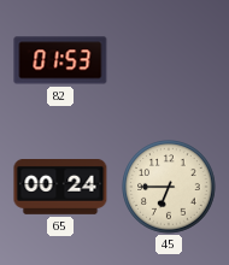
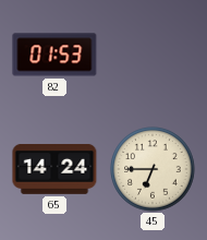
65: 00:24 -> 14:24 (54, 170)
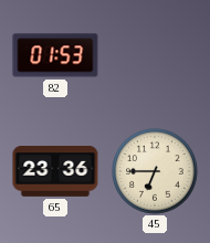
65: 14:24 -> 23:36 (55, 172)
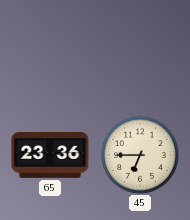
82: 01:53 -> none (55, 55)
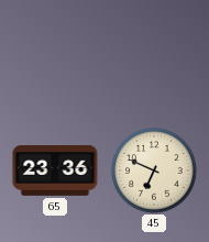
45: 6:45 -> 6:49 (154, 170)
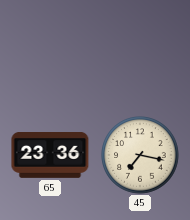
45: 6:49 -> 7:17 (140, 155)
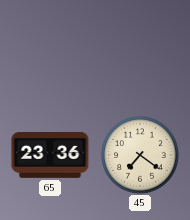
45: 7:17 -> 7:21 (140, 155)
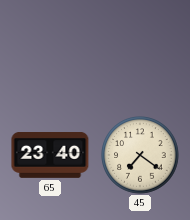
65: 23:36 -> 23:40 (50, 156)
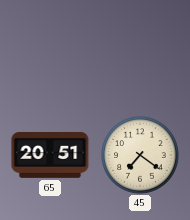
65: 23:40 -> 20:51 (50, 156)
